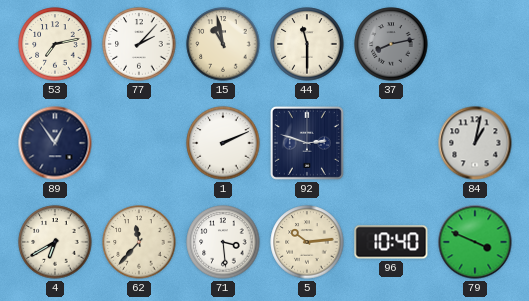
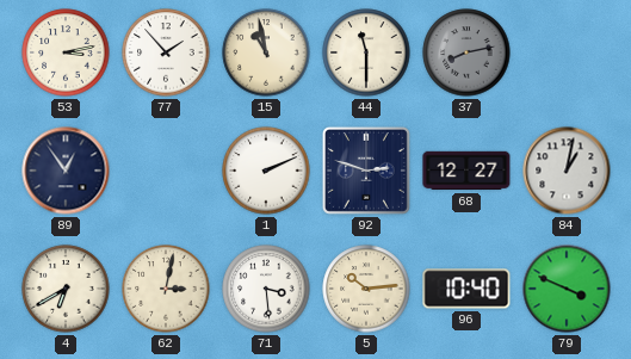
53: 7:13 -> 3:13 (66, 52)
77: 2:07 -> 1:53 (166, 52)
68: none -> 12:27 (466, 171)
62: 11:37 -> 3:02 (166, 289)
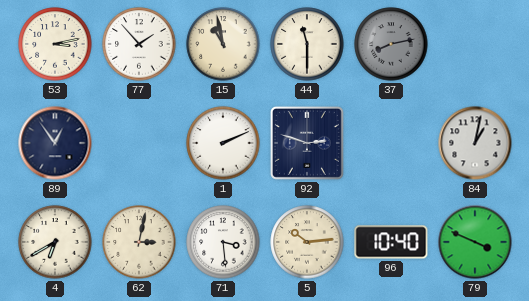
68: 12:27 -> none (466, 171)
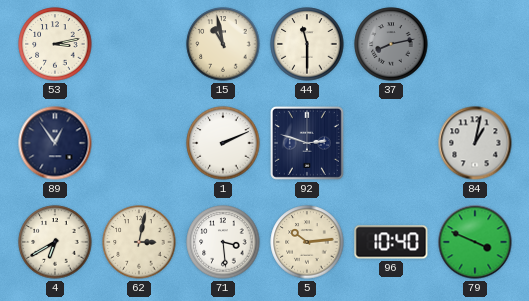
77: 1:53 -> none (139, 44)
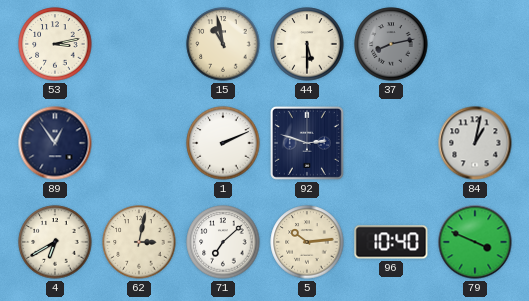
44: 11:30 -> 5:30 (307, 44)
71: 3:29 -> 7:08 (223, 242)
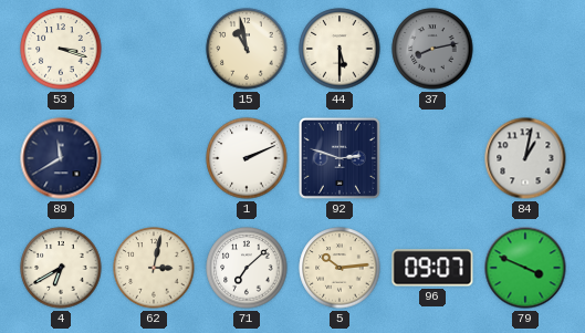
53: 3:13 -> 3:18 (61, 49)
89: 12:54 -> 11:40 (61, 158)
96: 10:40 -> 09:07 (432, 268)
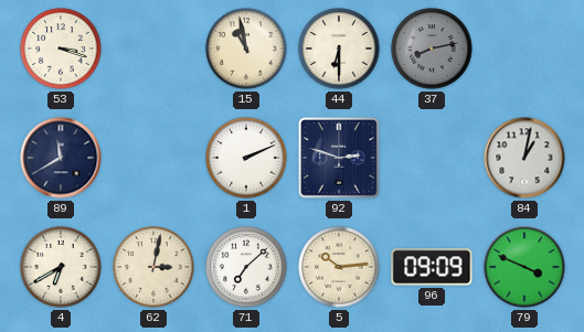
44: 5:30 -> 6:30 (339, 49)
96: 09:07 -> 09:09 (432, 267)
